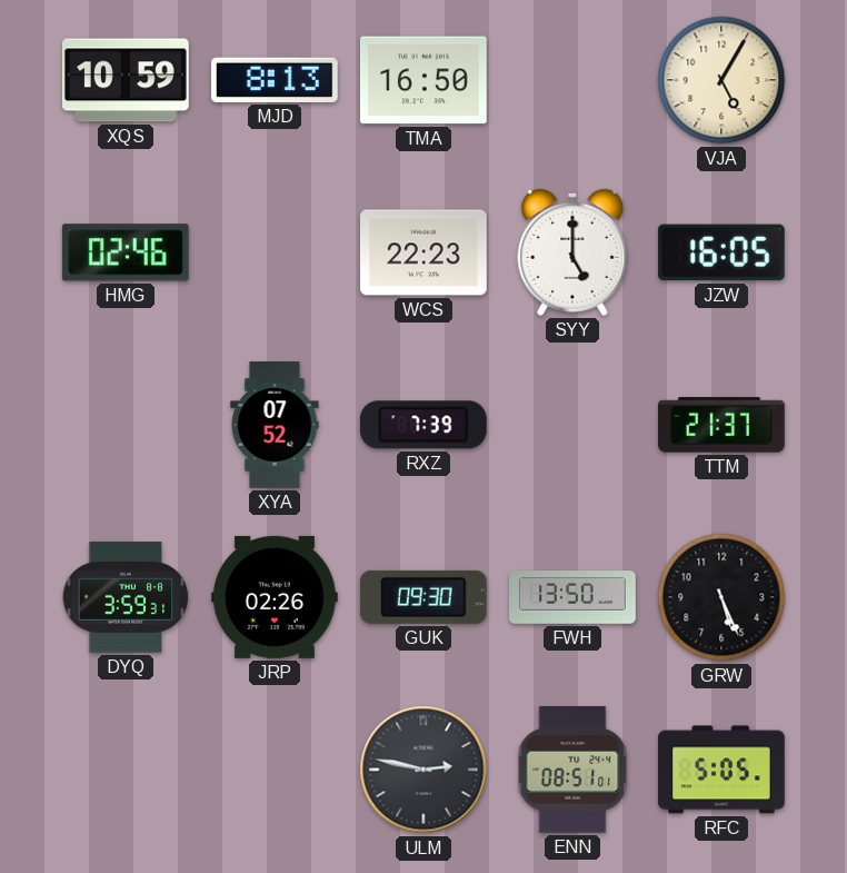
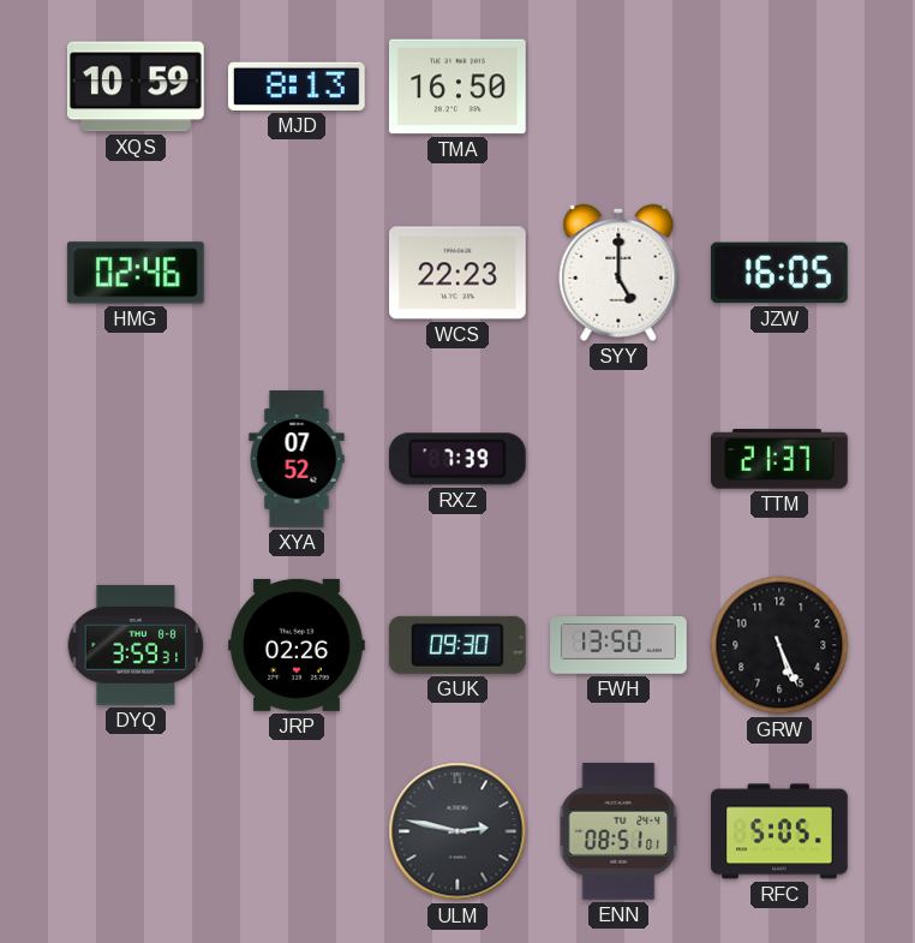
VJA: 5:05 -> none (721, 80)
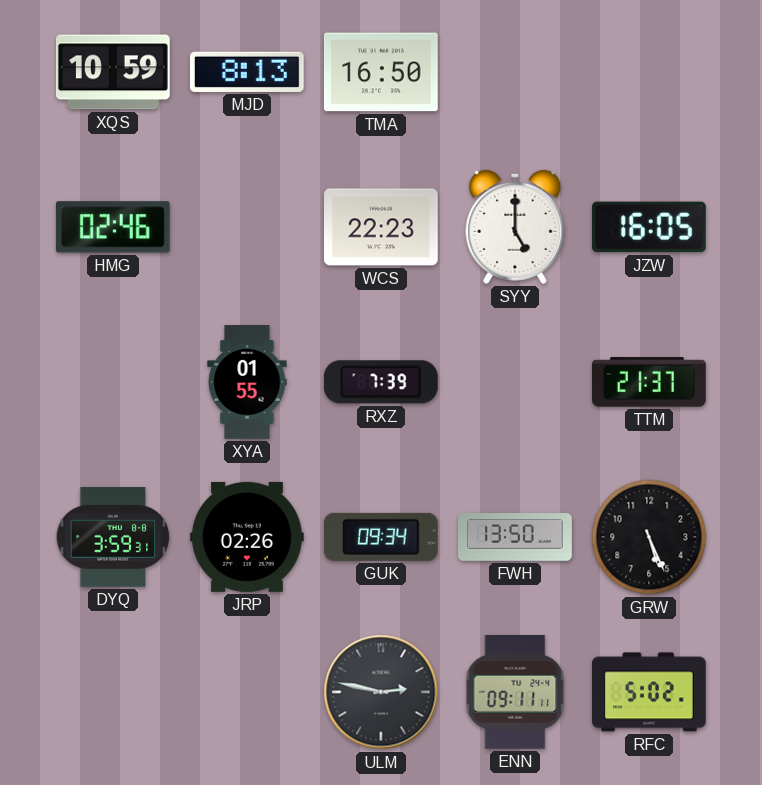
XYA: 07:52 -> 01:55 (247, 382)
GUK: 09:30 -> 09:34 (381, 537)
ENN: 08:51 -> 09:11 (515, 693)
RFC: 5:05 -> 5:02 (650, 692)
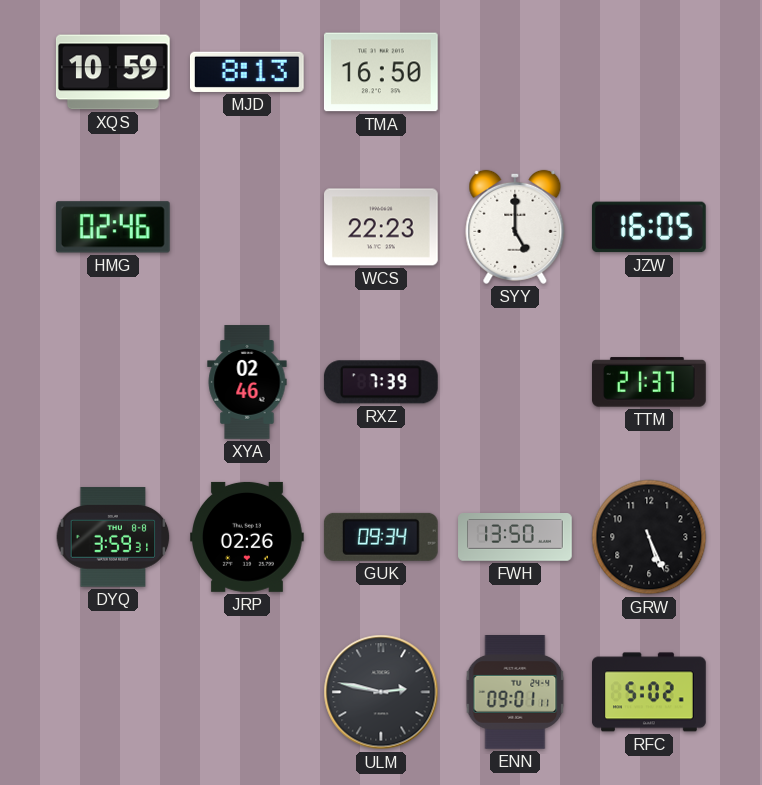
XYA: 01:55 -> 02:46 (247, 382)
ENN: 09:11 -> 09:01 (515, 693)
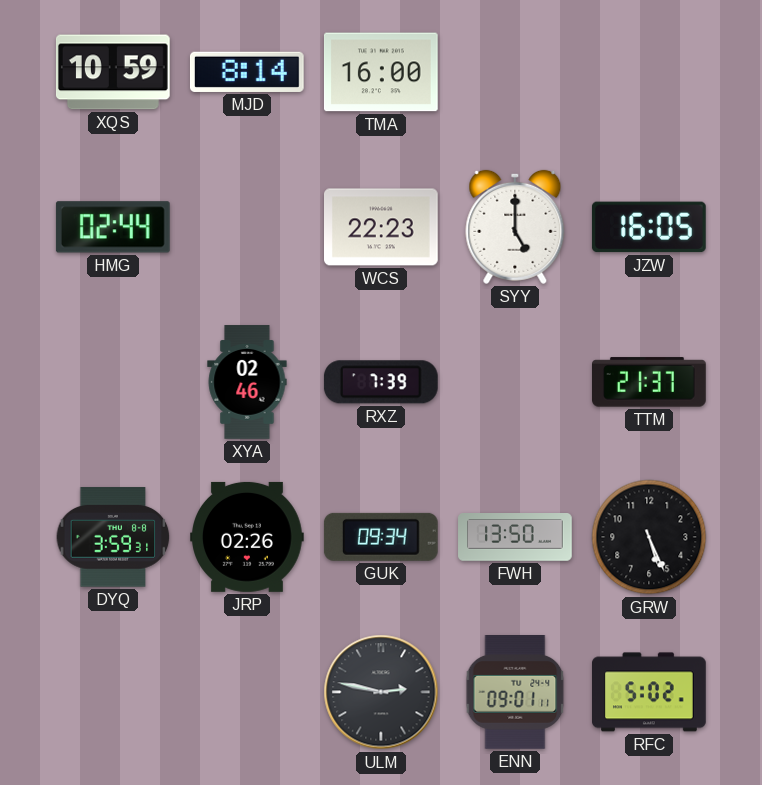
MJD: 8:13 -> 8:14 (247, 72)
TMA: 16:50 -> 16:00 (381, 72)
HMG: 02:46 -> 02:44 (113, 227)
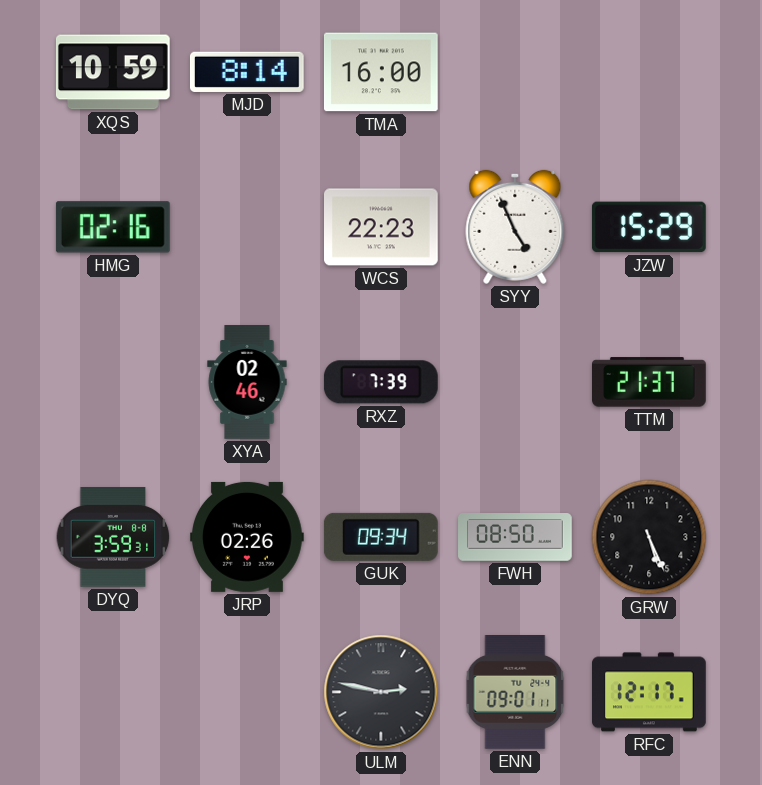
HMG: 02:44 -> 02:16 (113, 227)
SYY: 5:00 -> 4:56 (515, 227)
JZW: 16:05 -> 15:29 (649, 227)
FWH: 13:50 -> 08:50 (515, 537)
RFC: 5:02 -> 12:17 (650, 692)
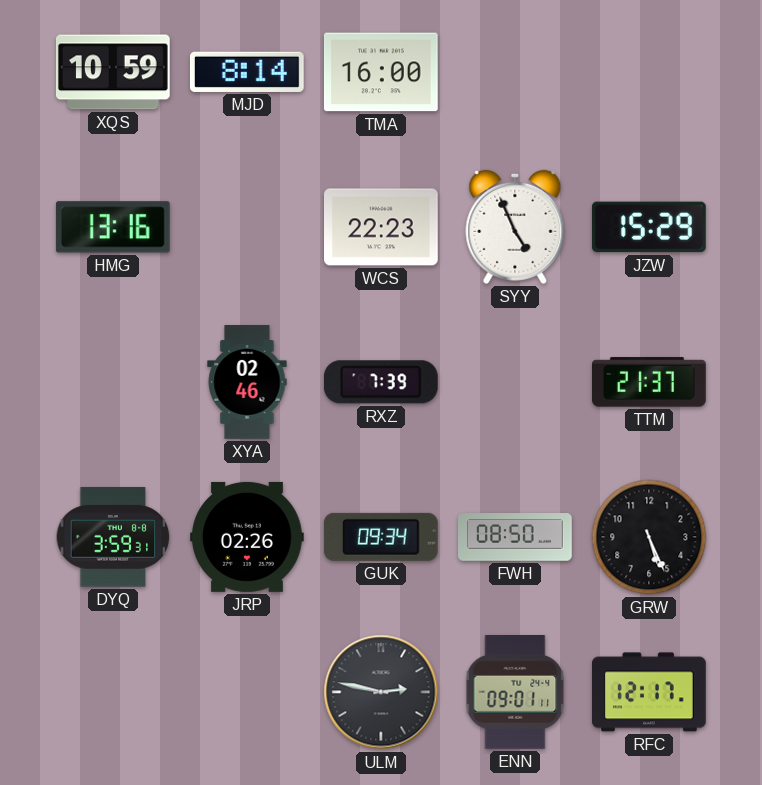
HMG: 02:16 -> 13:16 (113, 227)
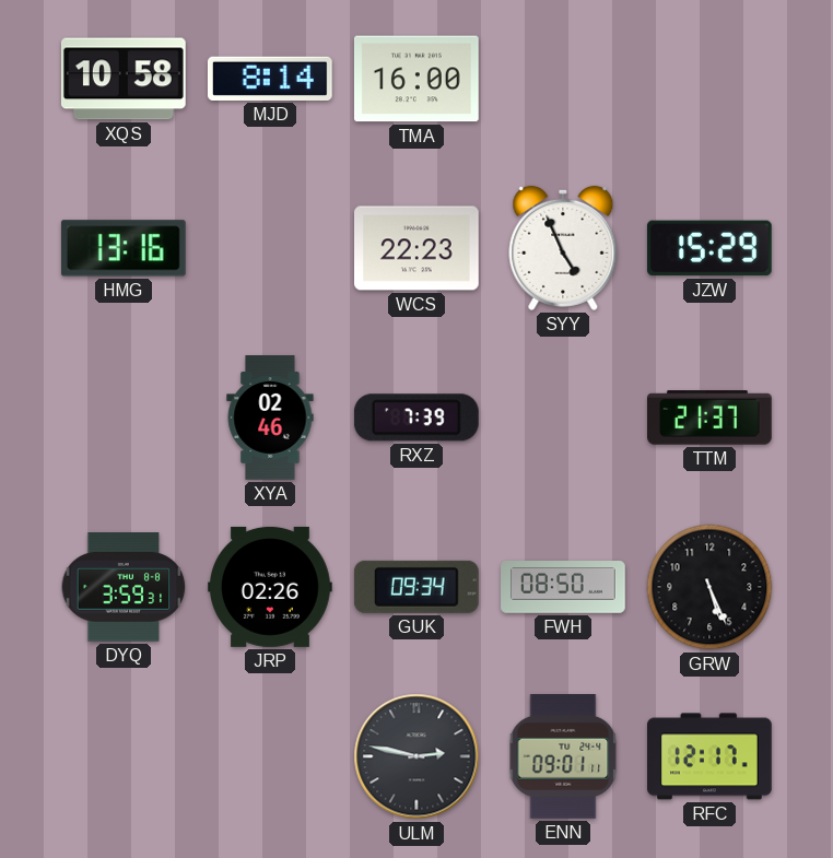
XQS: 10:59 -> 10:58 (124, 79)
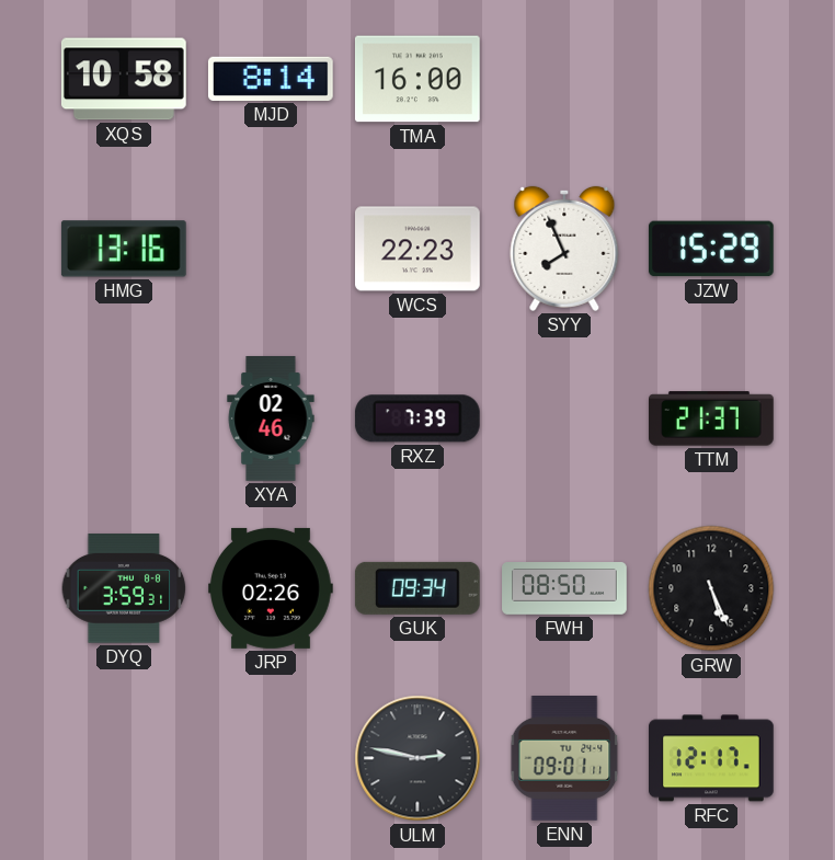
SYY: 4:56 -> 7:56 (564, 249)
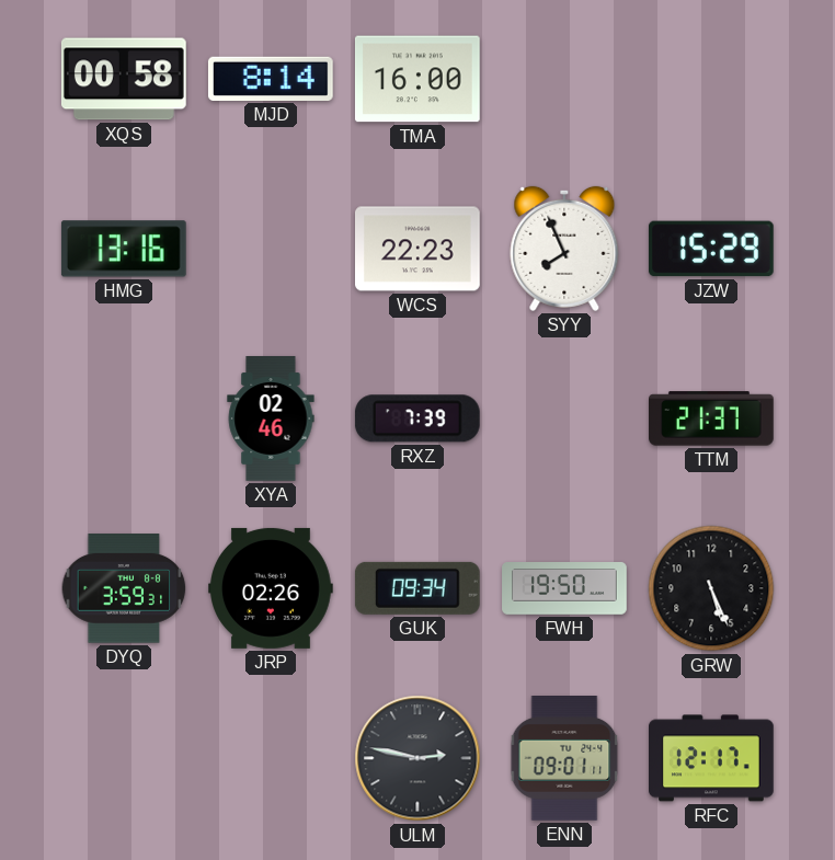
XQS: 10:58 -> 00:58 (124, 79)
FWH: 08:50 -> 19:50 (564, 588)
